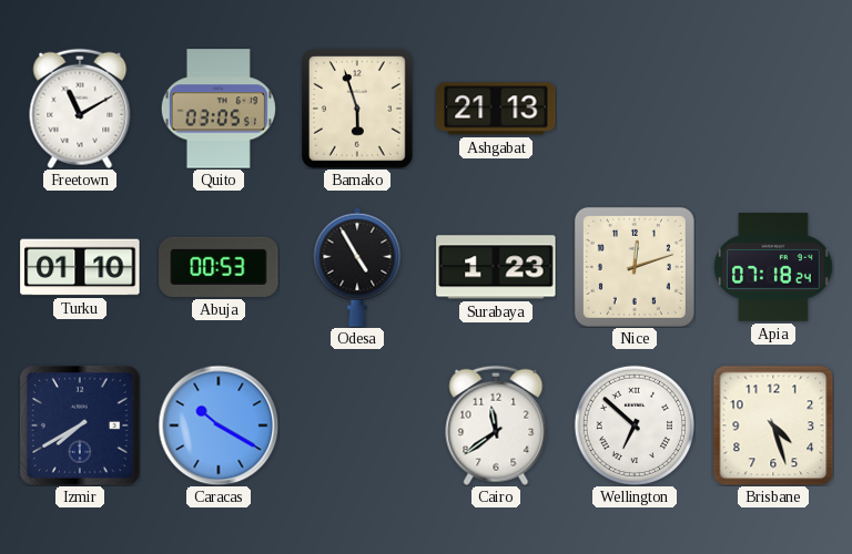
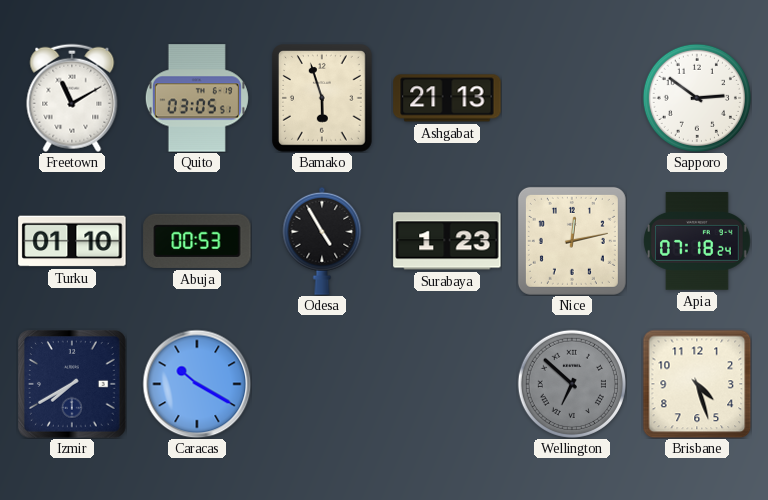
Sapporo: none -> 2:51 (697, 98)
Nice: 12:12 -> 12:13 (572, 241)
Cairo: 11:39 -> none (496, 425)
Wellington dial: white -> grey (572, 384)
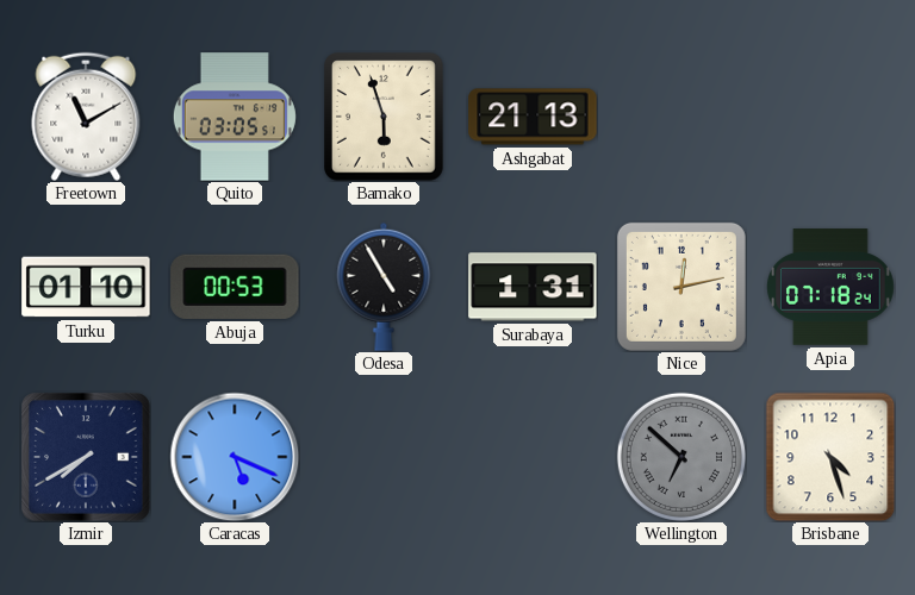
Sapporo: 2:51 -> none (697, 98)
Surabaya: 1:23 -> 1:31 (533, 287)
Caracas: 10:20 -> 5:19 (235, 457)
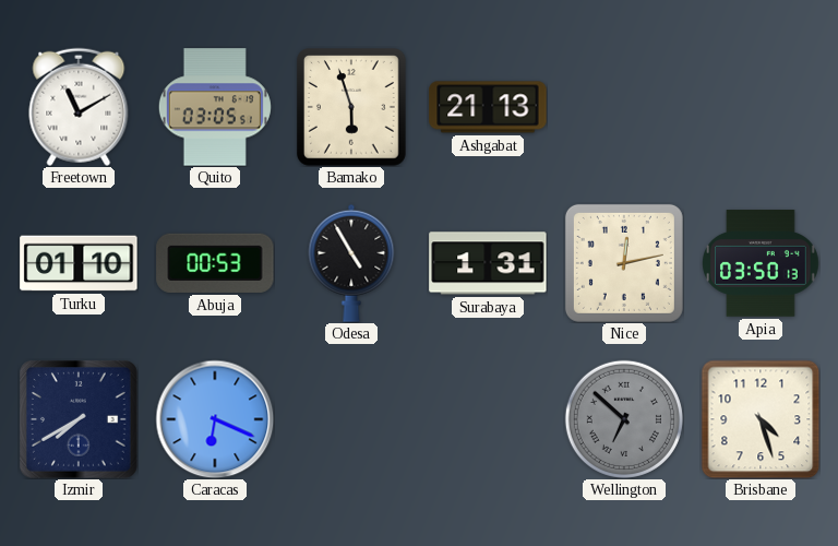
Apia: 07:18 -> 03:50 (762, 263)
Caracas: 5:19 -> 6:19 (215, 419)
